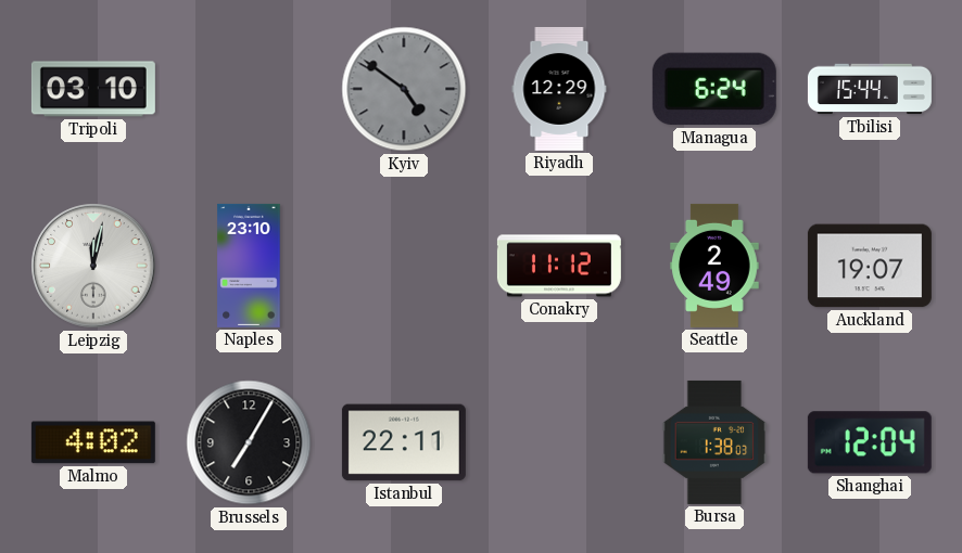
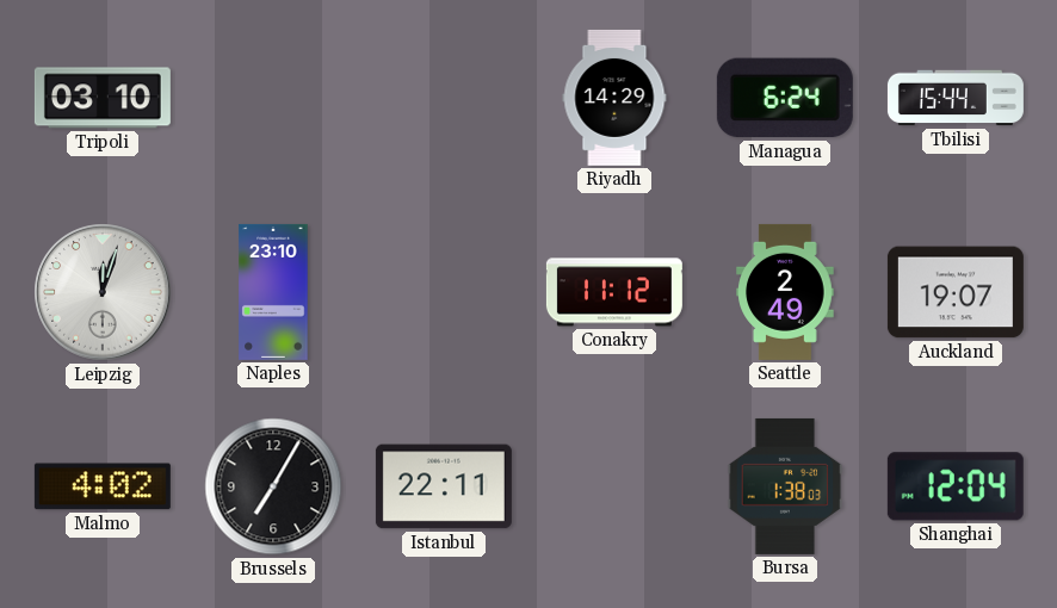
Kyiv: 4:51 -> none (404, 89)
Riyadh: 12:29 -> 14:29 (614, 98)
Leipzig: 12:02 -> 12:03 (103, 292)
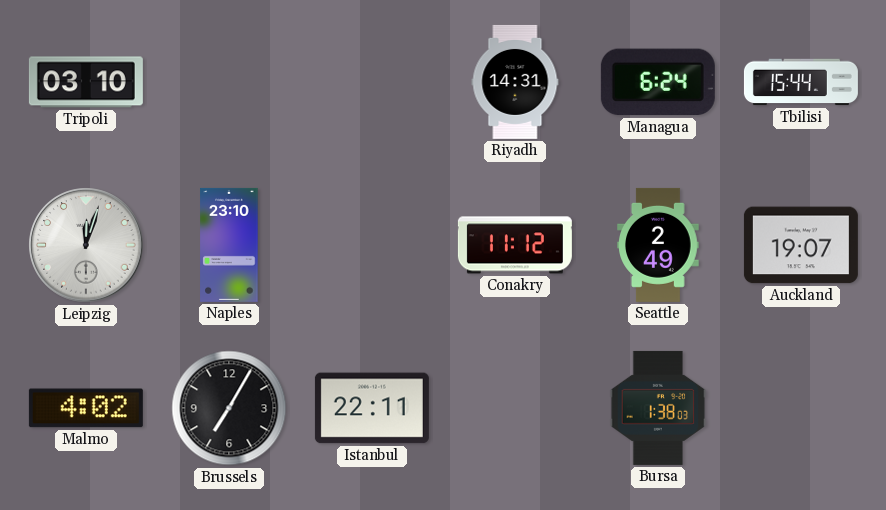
Riyadh: 14:29 -> 14:31 (515, 82)
Shanghai: 12:04 -> none (956, 486)
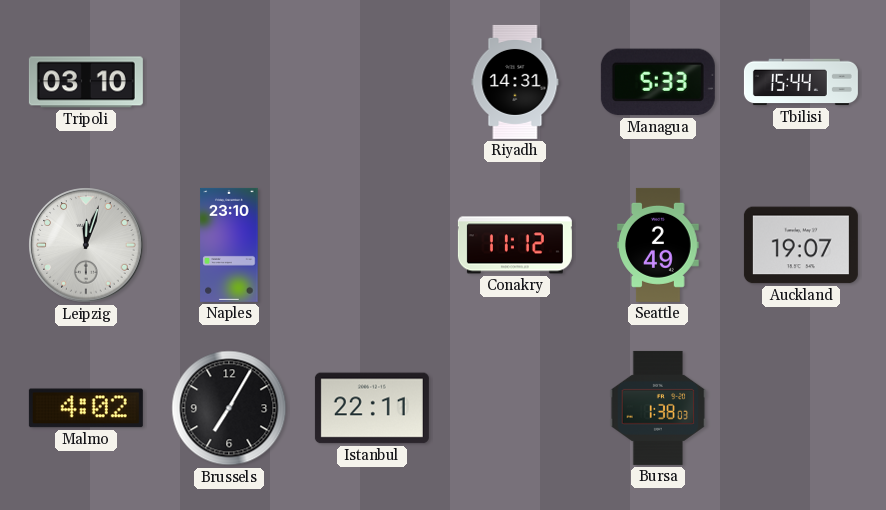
Managua: 6:24 -> 5:33 (658, 82)
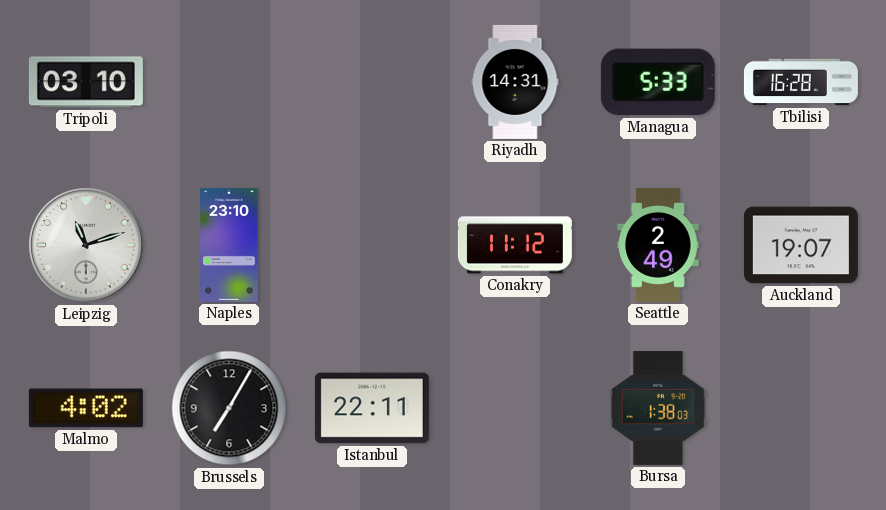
Tbilisi: 15:44 -> 16:28 (801, 82)
Leipzig: 12:03 -> 11:12 (86, 245)
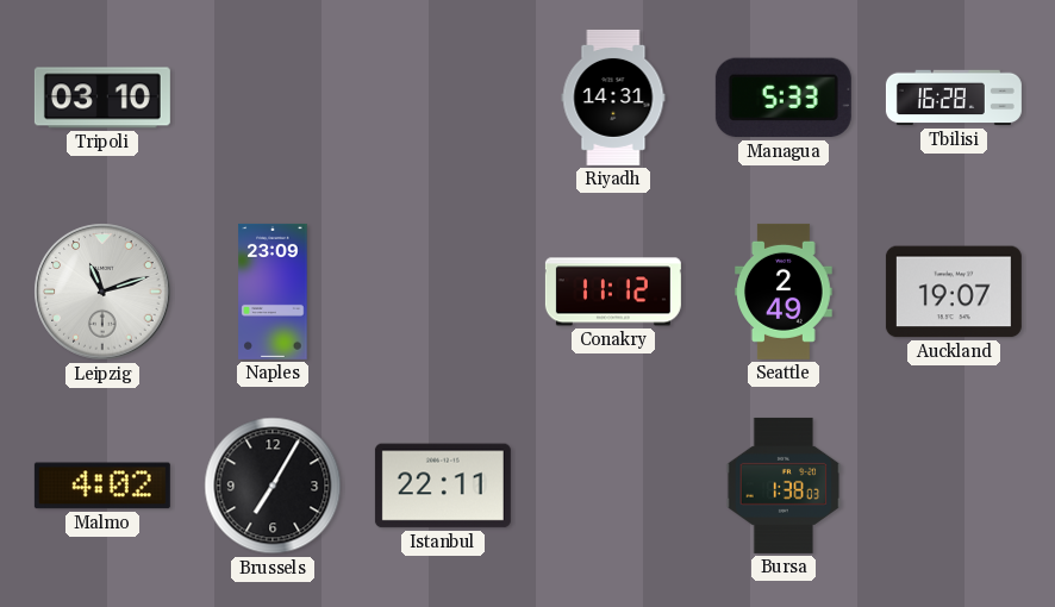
Naples: 23:10 -> 23:09 (273, 292)
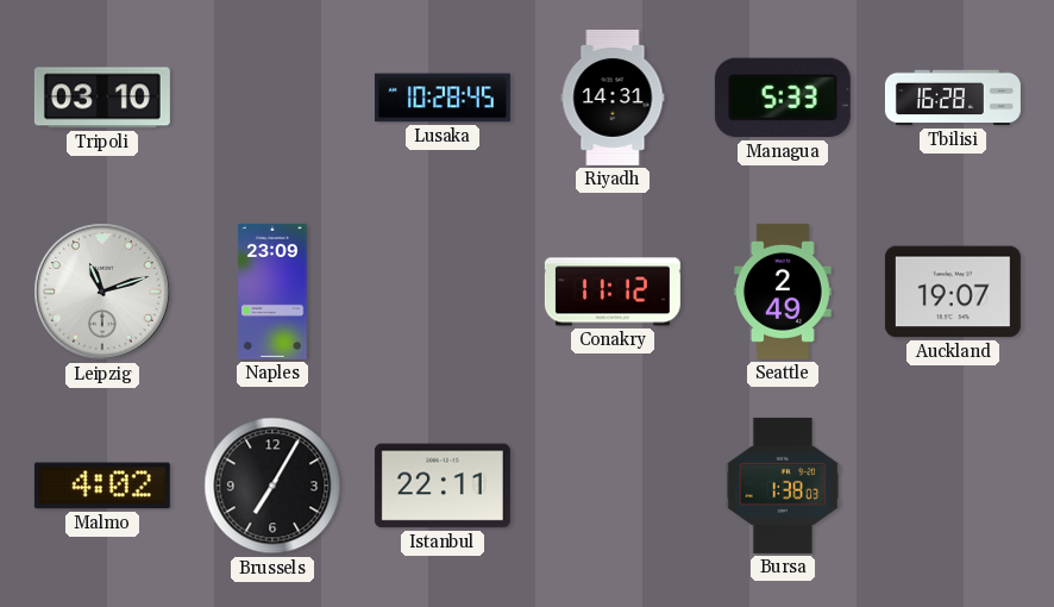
Lusaka: none -> 10:28 (443, 98)
